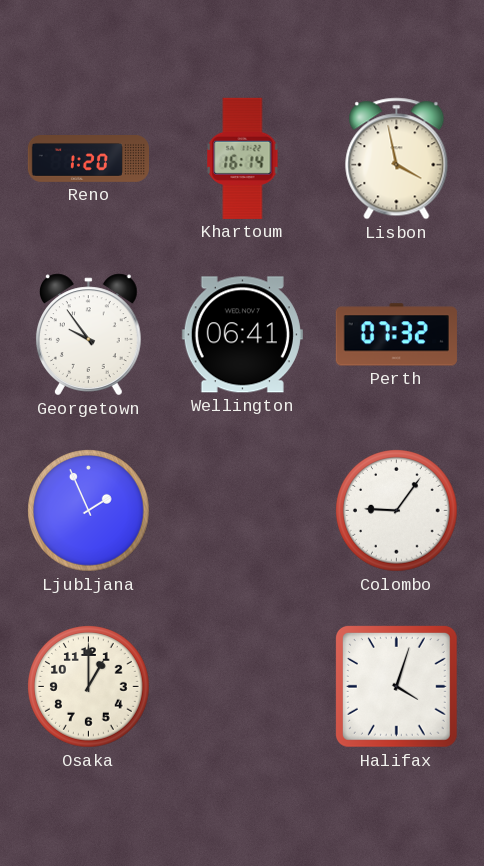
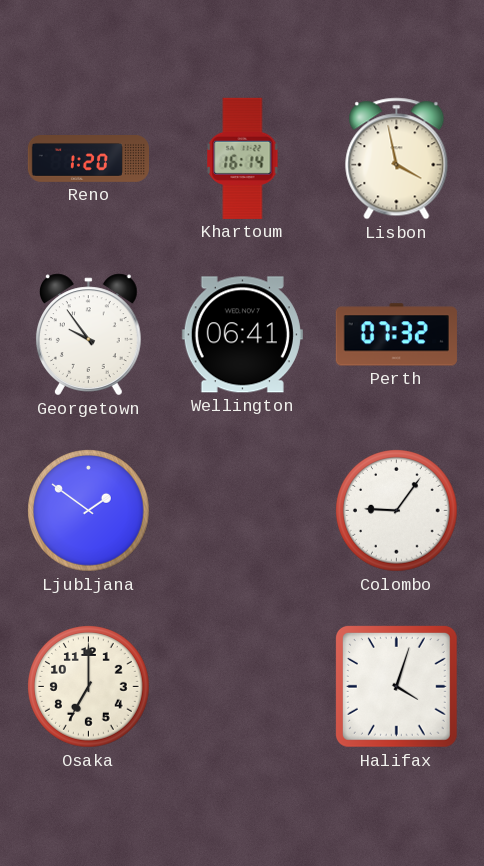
Ljubljana: 1:56 -> 1:51 (89, 511)
Osaka: 1:00 -> 7:00 (89, 687)
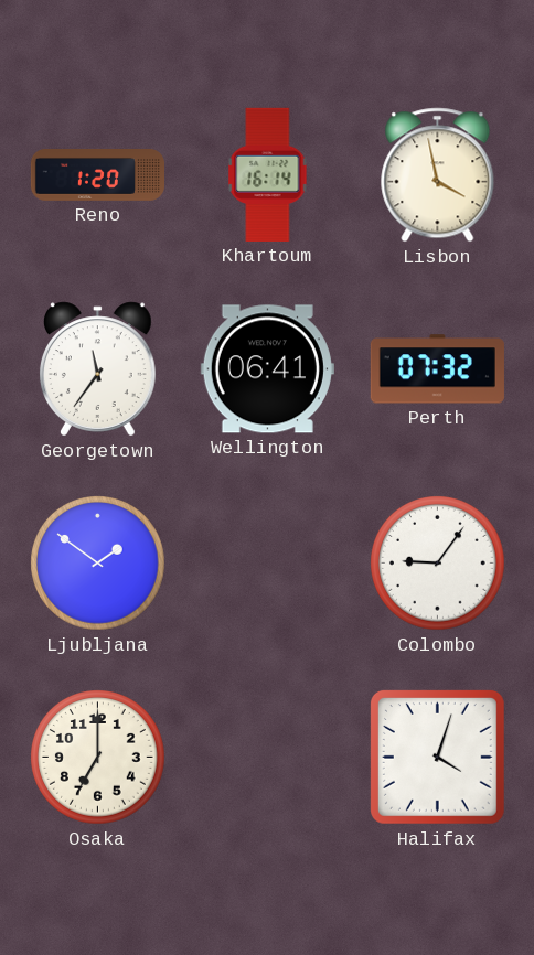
Georgetown: 9:54 -> 11:36 (97, 369)
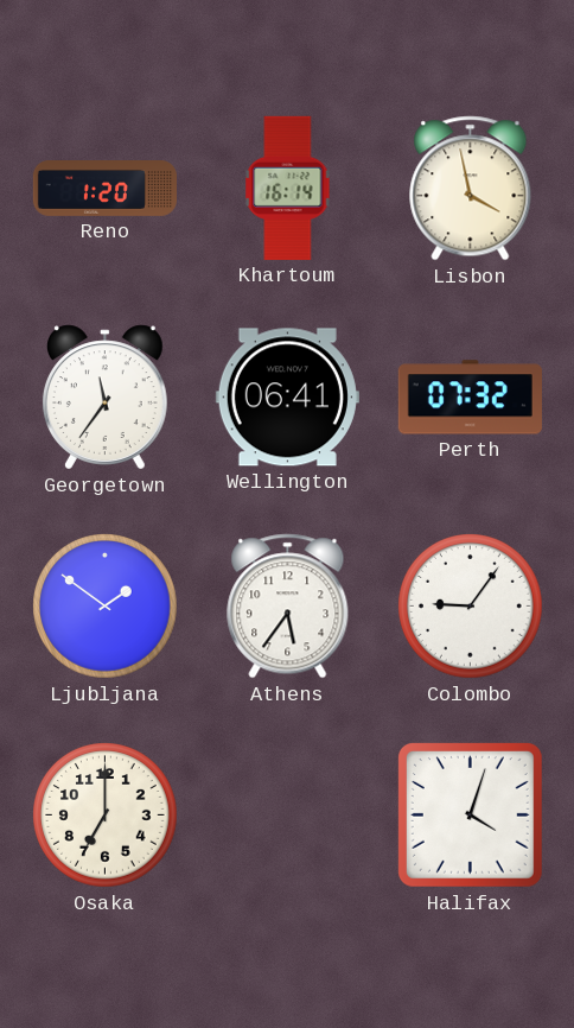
Athens: none -> 5:36 (288, 607)
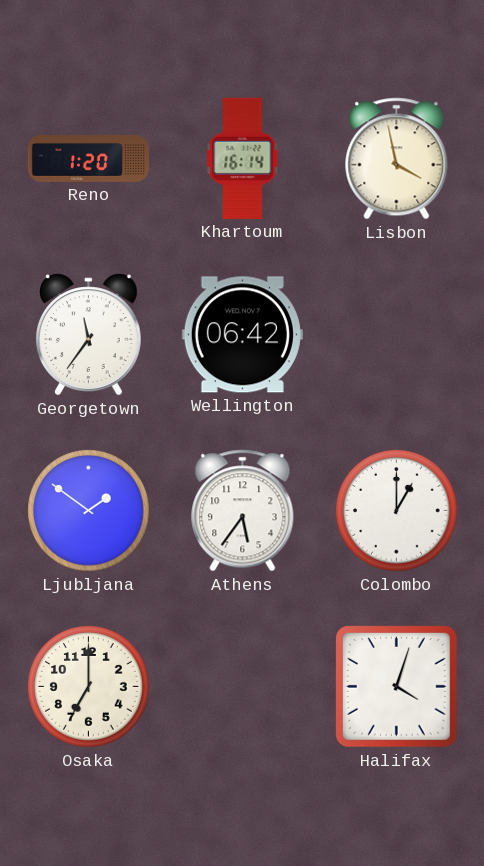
Wellington: 06:41 -> 06:42 (242, 335)
Perth: 07:32 -> none (470, 398)
Colombo: 9:06 -> 1:00 (397, 511)
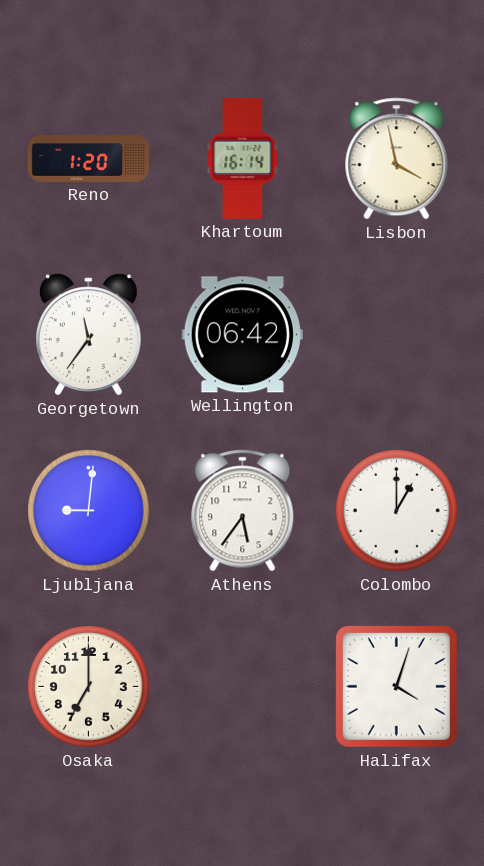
Ljubljana: 1:51 -> 9:01 (89, 511)
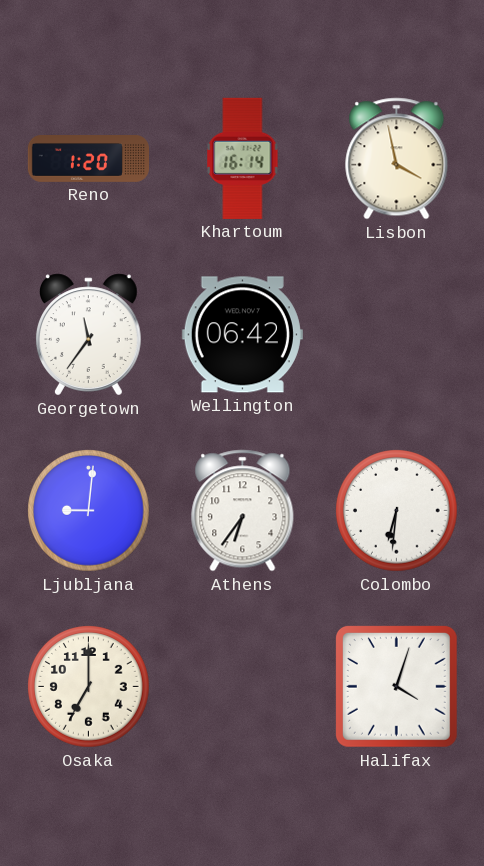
Athens: 5:36 -> 6:36 (243, 511)
Colombo: 1:00 -> 6:31 (397, 511)
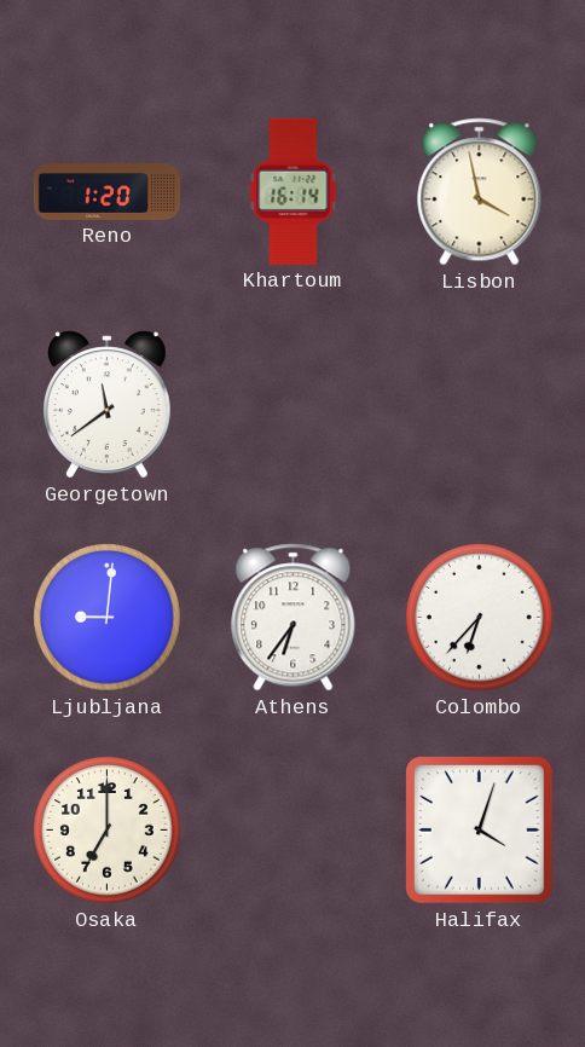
Georgetown: 11:36 -> 11:39 (106, 405)
Wellington: 06:42 -> none (242, 335)
Colombo: 6:31 -> 6:37 (480, 618)
